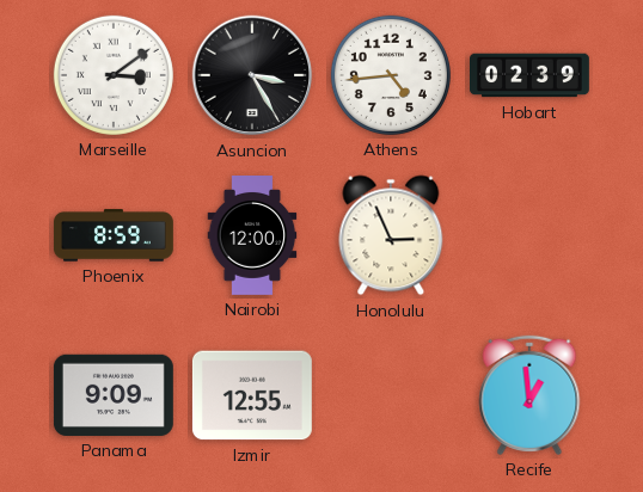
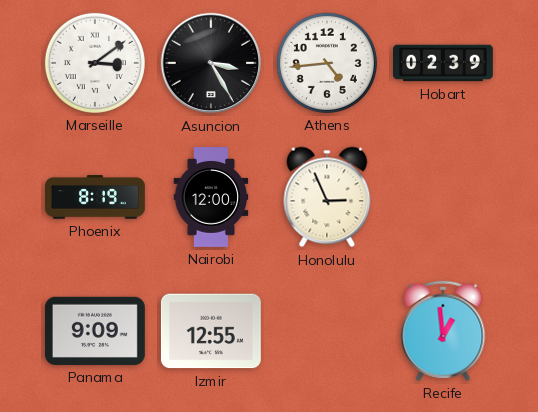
Phoenix: 8:59 -> 8:19 (95, 197)
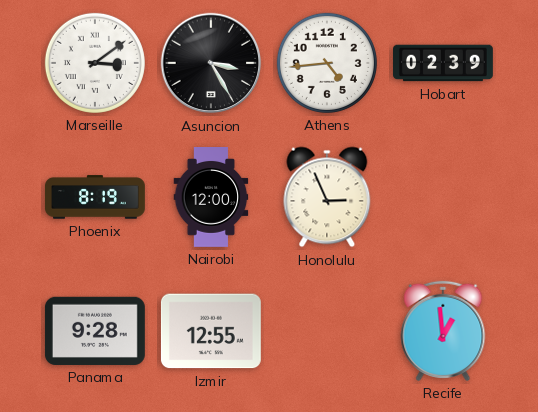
Panama: 9:09 -> 9:28 (95, 331)
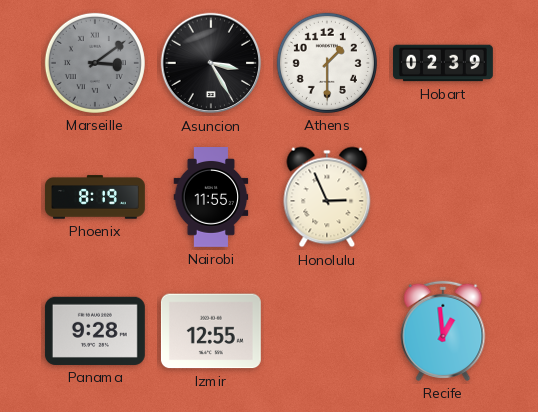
Marseille dial: white -> grey (95, 63)
Athens: 4:44 -> 1:30 (327, 63)
Nairobi: 12:00 -> 11:55 (211, 198)
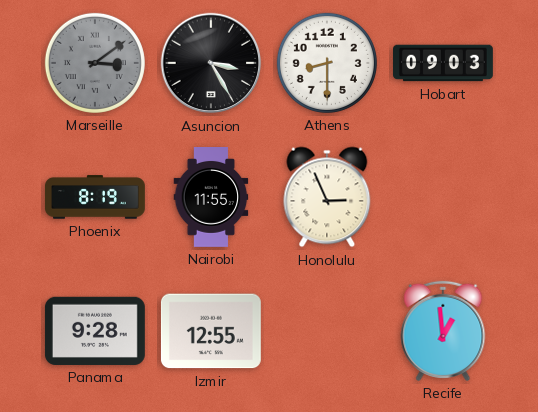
Athens: 1:30 -> 8:30 (327, 63)
Hobart: 02:39 -> 09:03 (444, 63)
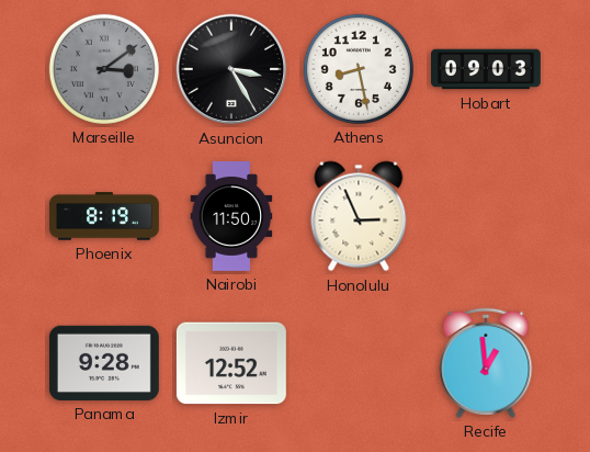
Athens: 8:30 -> 8:28 (359, 69)
Nairobi: 11:55 -> 11:50 (231, 217)
Izmir: 12:55 -> 12:52 (231, 363)
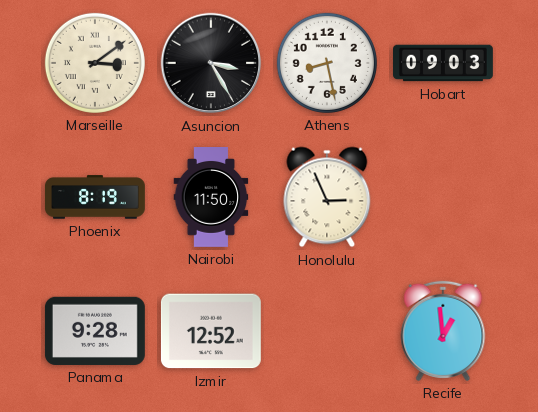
Marseille dial: grey -> cream (95, 63)
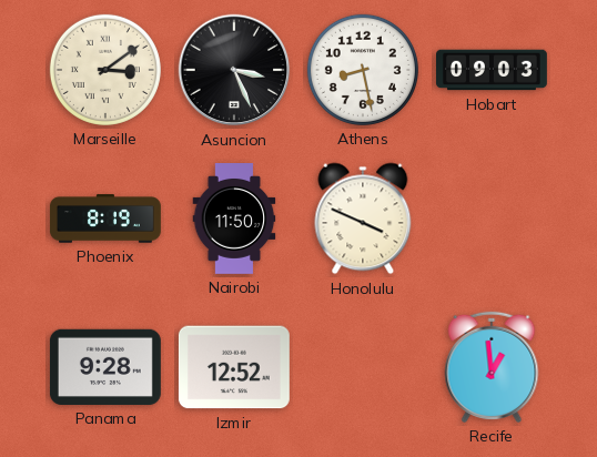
Asuncion: 3:25 -> 3:26 (234, 70)
Honolulu: 2:56 -> 3:49 (363, 219)
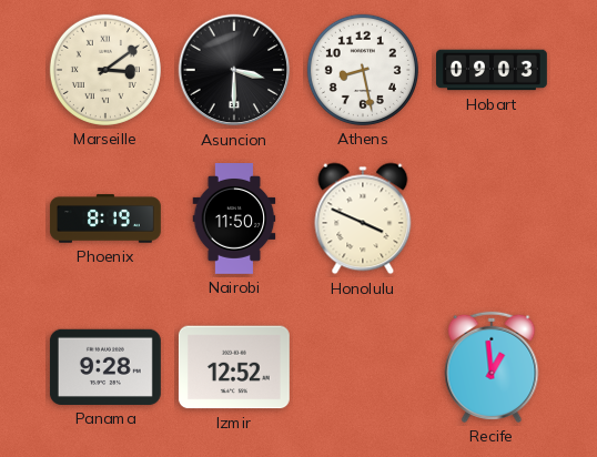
Asuncion: 3:26 -> 3:30 (234, 70)
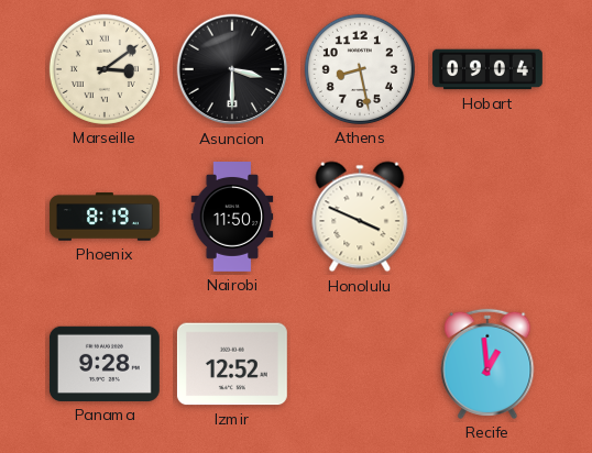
Hobart: 09:03 -> 09:04 (489, 69)
